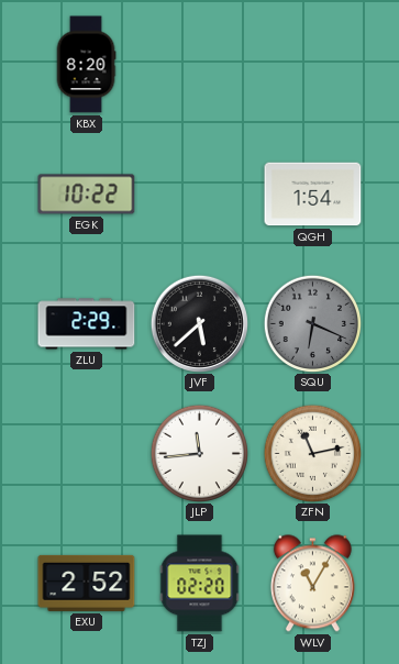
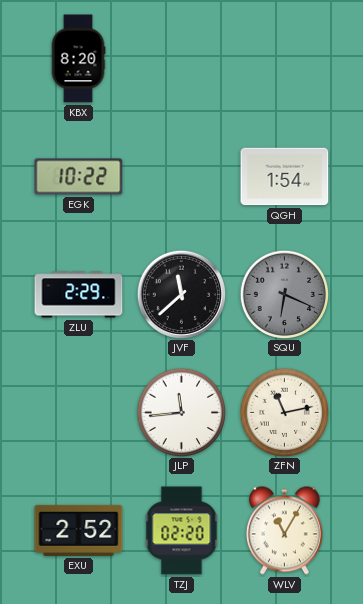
JVF: 5:38 -> 11:38 (181, 294)
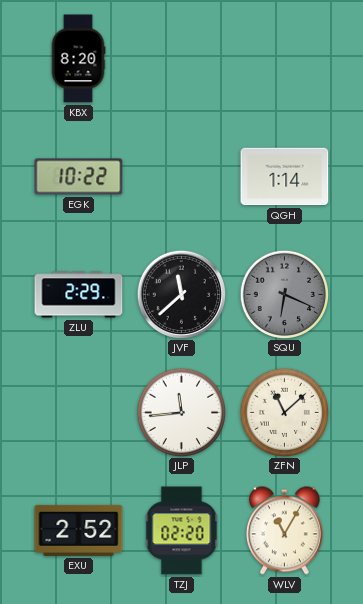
QGH: 1:54 -> 1:14 (285, 177)
ZFN: 11:13 -> 11:08 (284, 412)
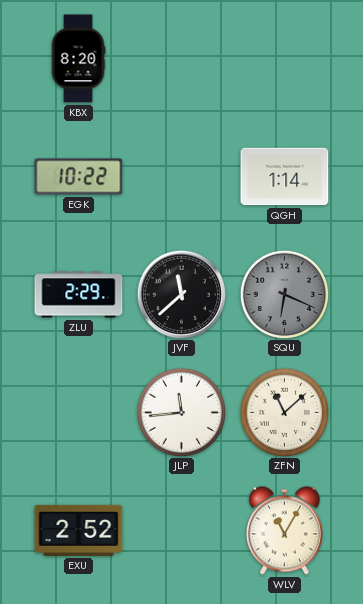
TZJ: 02:20 -> none (182, 531)
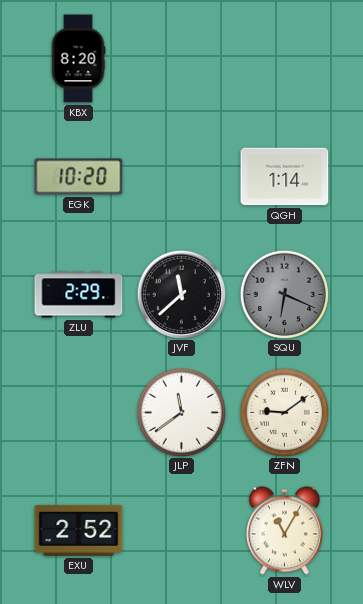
EGK: 10:22 -> 10:20 (79, 177)
JLP: 11:44 -> 11:39 (181, 412)
ZFN: 11:08 -> 9:09 (284, 412)
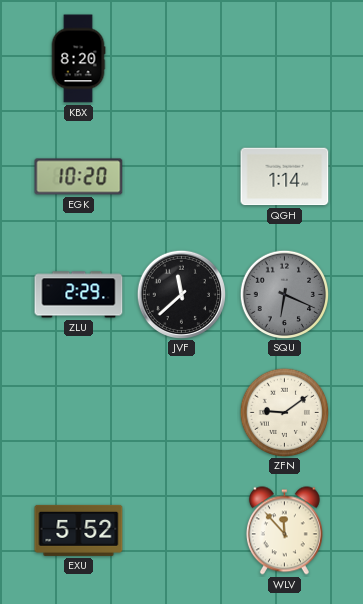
JLP: 11:39 -> none (181, 412)
EXU: 2:52 -> 5:52 (79, 530)
WLV: 11:05 -> 11:53 (284, 531)
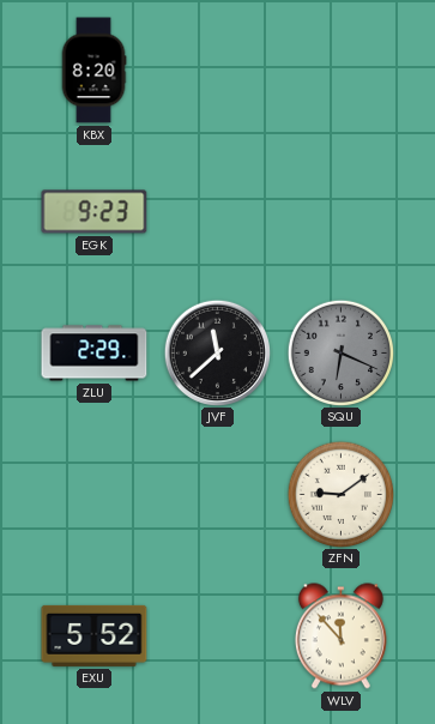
EGK: 10:20 -> 9:23 (95, 212)
QGH: 1:14 -> none (285, 177)
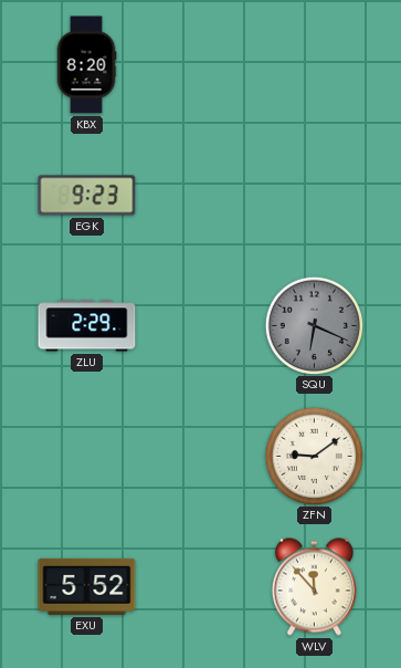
JVF: 11:38 -> none (217, 352)
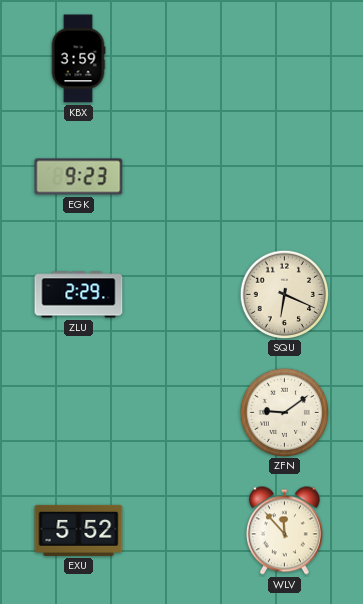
KBX: 8:20 -> 3:59 (78, 59)
SQU dial: grey -> cream (284, 294)
